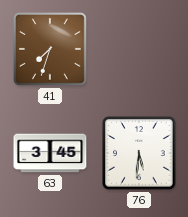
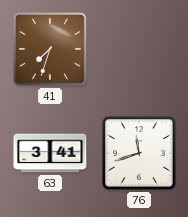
63: 3:45 -> 3:41 (50, 153)
76: 5:31 -> 11:42 (139, 153)
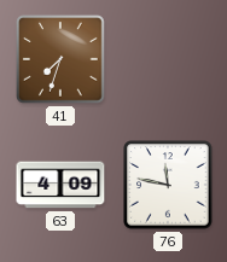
63: 3:41 -> 4:09 (60, 185)
76: 11:42 -> 11:47 (168, 185)
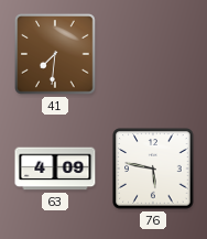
41: 7:33 -> 7:31 (56, 55)
76: 11:47 -> 5:47 (153, 169)
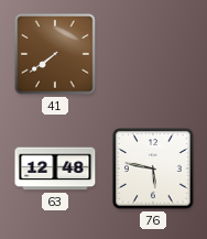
41: 7:31 -> 7:39 (56, 55)
63: 4:09 -> 12:48 (55, 169)
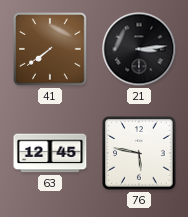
21: none -> 3:14 (139, 49)
63: 12:48 -> 12:45 (50, 153)
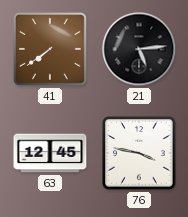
21: 3:14 -> 5:14 (139, 49)
76: 5:47 -> 3:47 (139, 153)
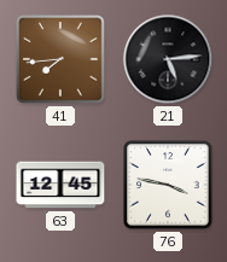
41: 7:39 -> 7:44 (62, 60)
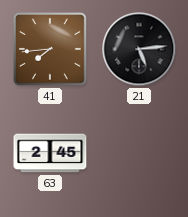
63: 12:45 -> 2:45 (50, 153)
76: 3:47 -> none (168, 185)
